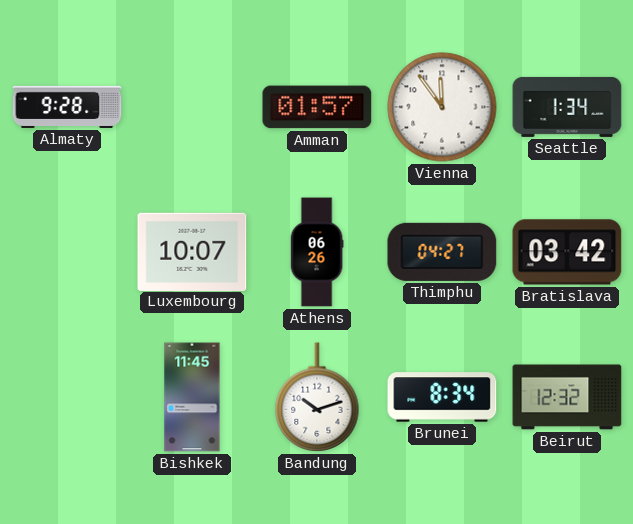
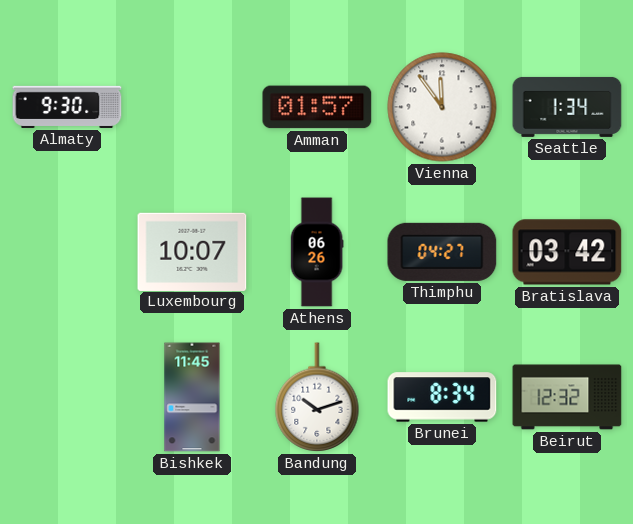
Almaty: 9:28 -> 9:30 (67, 107)
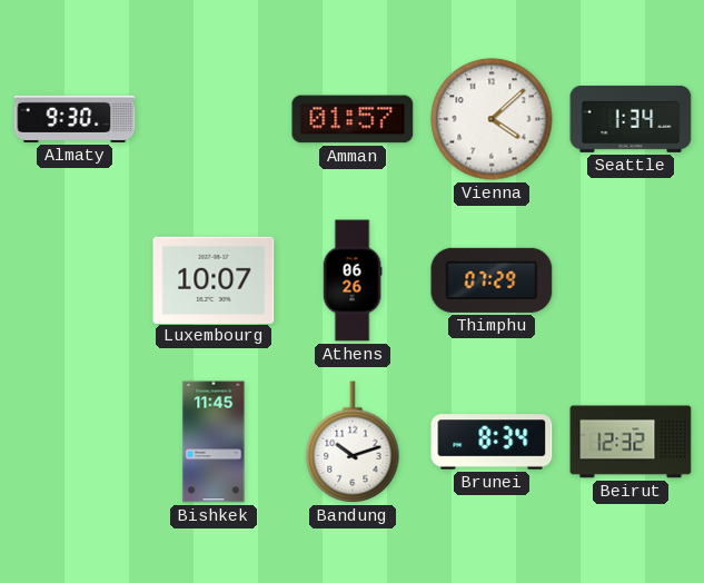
Vienna: 11:54 -> 4:08 (492, 119)
Thimphu: 04:27 -> 07:29 (492, 280)
Bratislava: 03:42 -> none (567, 252)
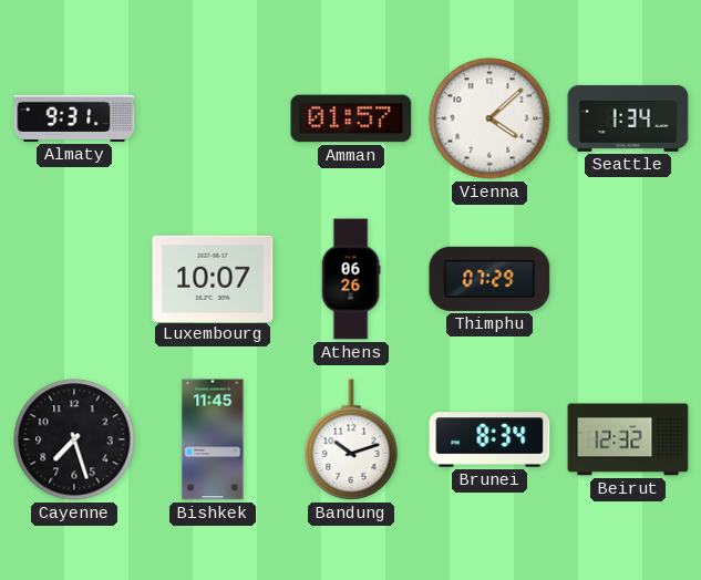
Almaty: 9:30 -> 9:31 (74, 118)
Cayenne: none -> 7:27 (74, 439)
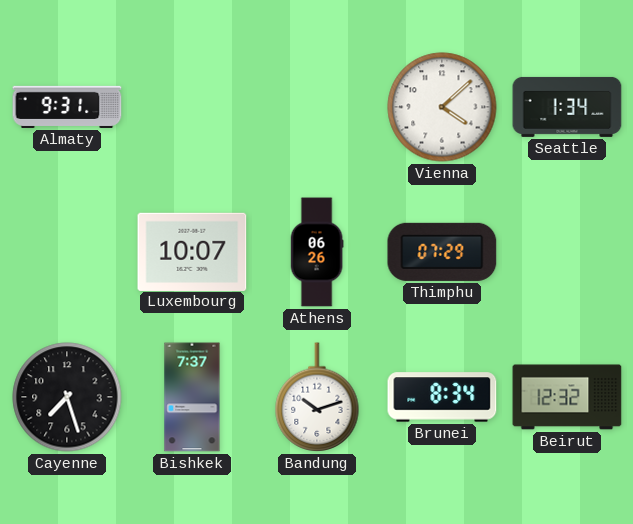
Amman: 01:57 -> none (351, 118)
Bishkek: 11:45 -> 7:37 (192, 397)
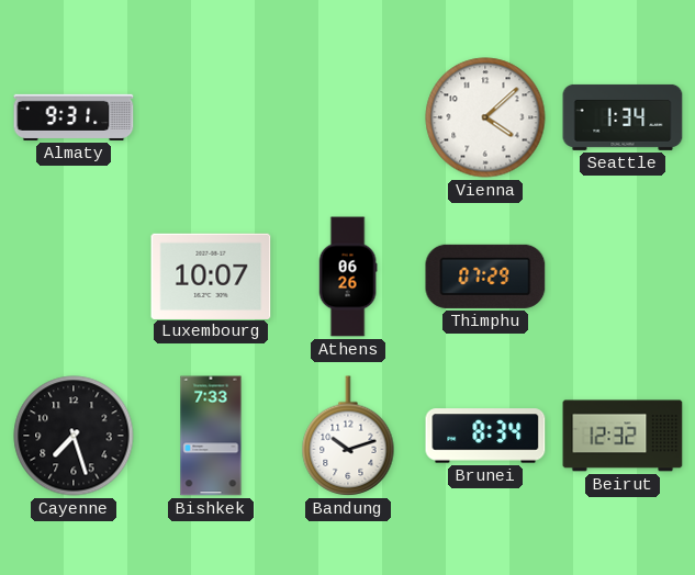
Bishkek: 7:37 -> 7:33 (211, 436)
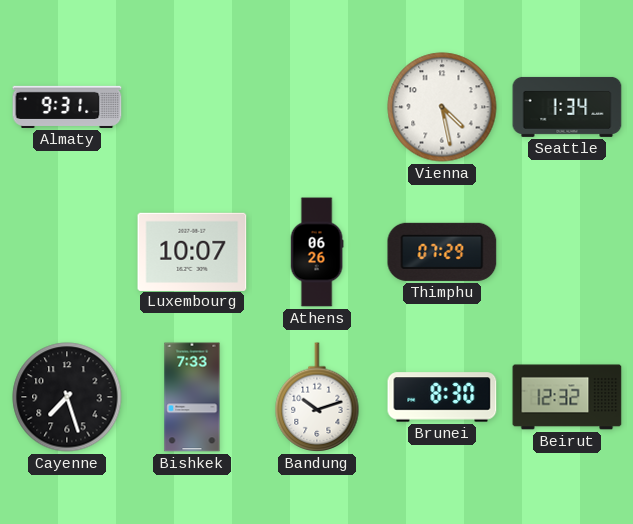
Vienna: 4:08 -> 4:28 (442, 107)
Brunei: 8:34 -> 8:30 (442, 397)
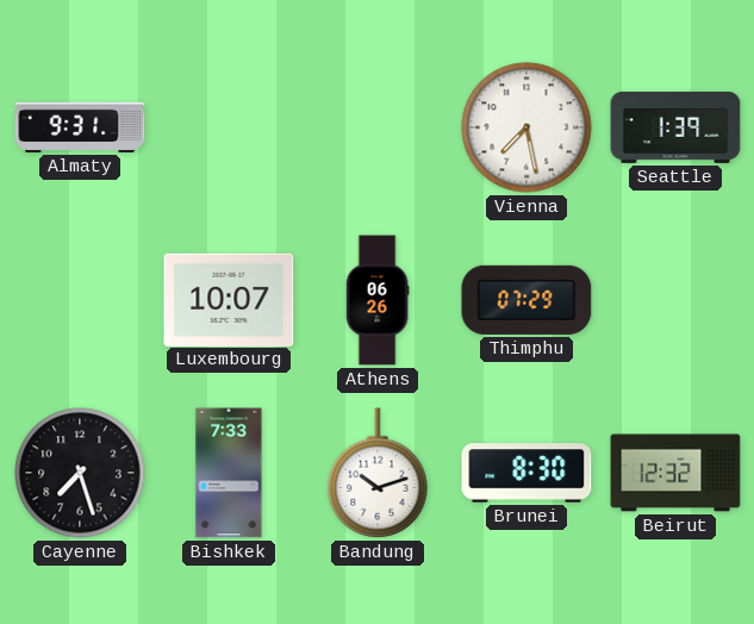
Vienna: 4:28 -> 7:28 (526, 127)
Seattle: 1:34 -> 1:39 (675, 127)
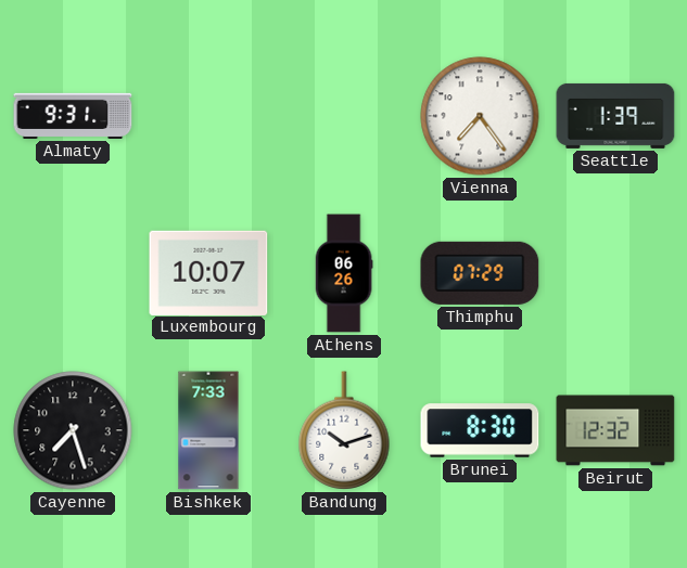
Vienna: 7:28 -> 7:24 (480, 116)
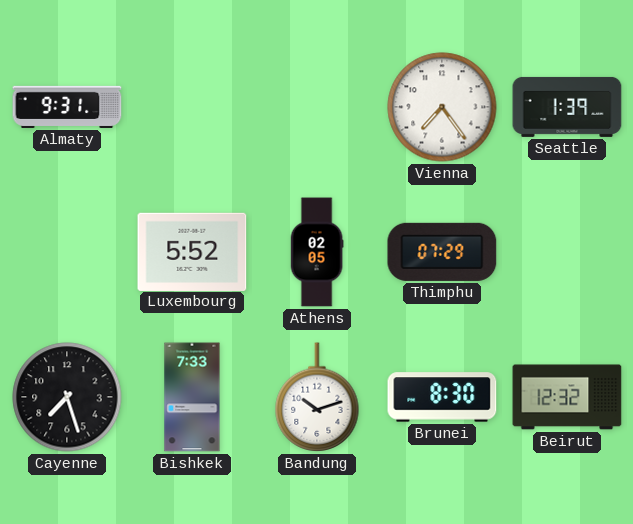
Luxembourg: 10:07 -> 5:52 (192, 251)
Athens: 06:26 -> 02:05 (317, 252)
